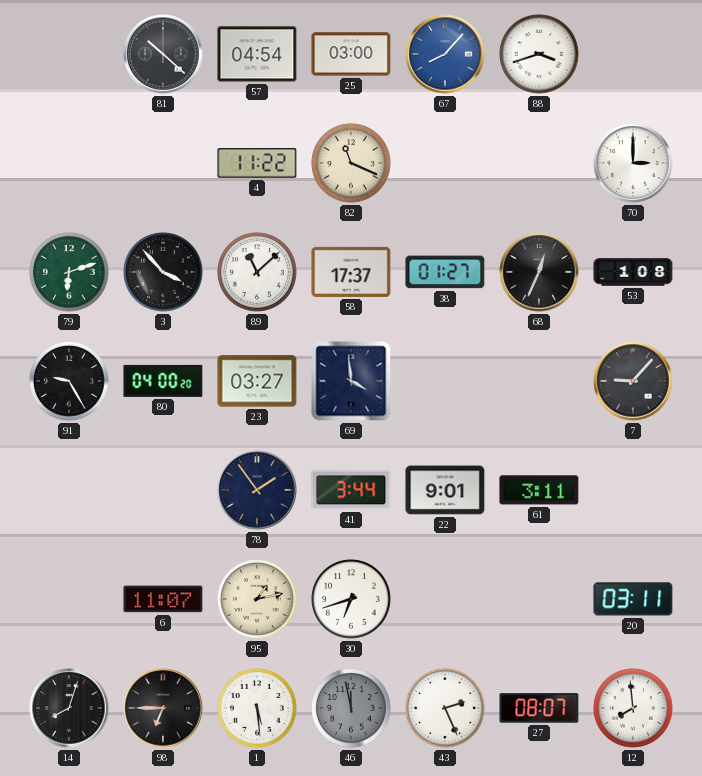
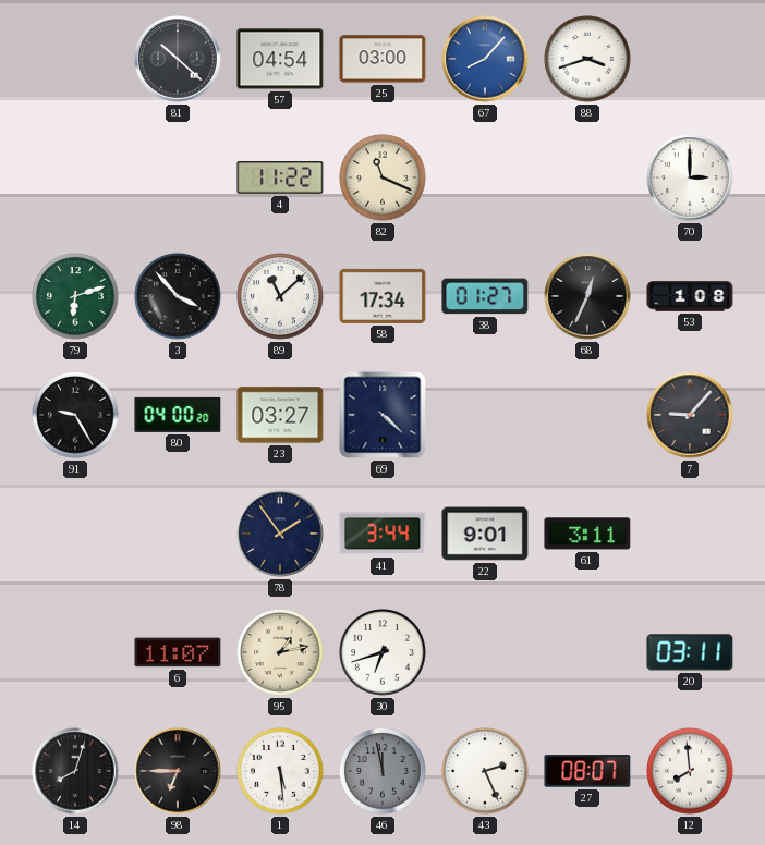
58: 17:37 -> 17:34 (382, 296)
69: 3:59 -> 4:22 (382, 415)
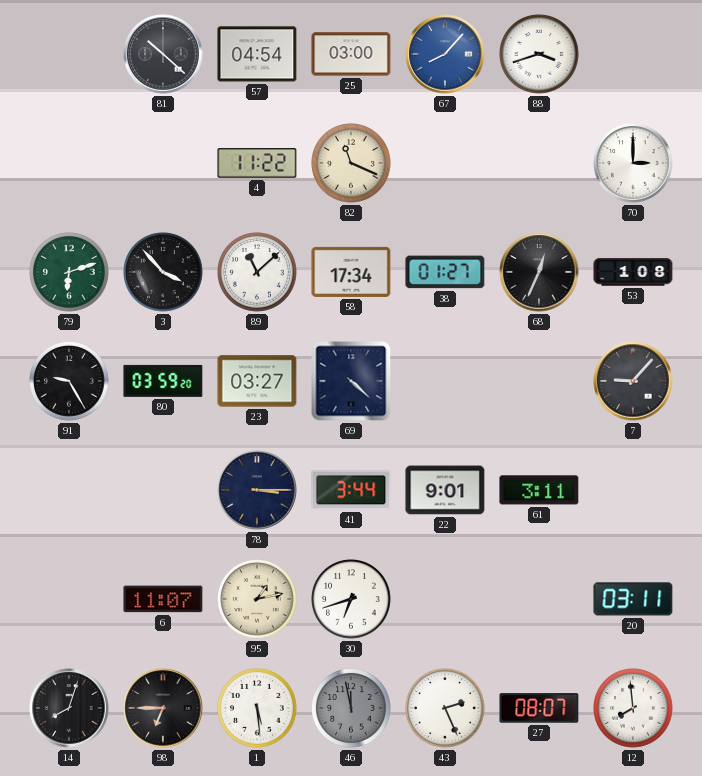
80: 04:00 -> 03:59 (163, 381)
78: 1:54 -> 3:15 (257, 490)
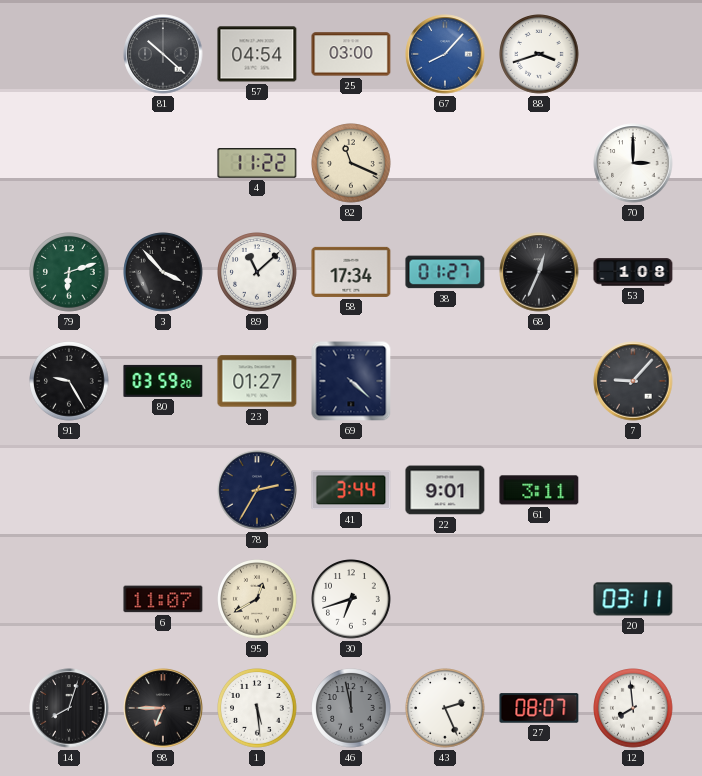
23: 03:27 -> 01:27 (257, 381)
78: 3:15 -> 2:35 (257, 490)
95: 1:13 -> 12:40 (257, 599)
